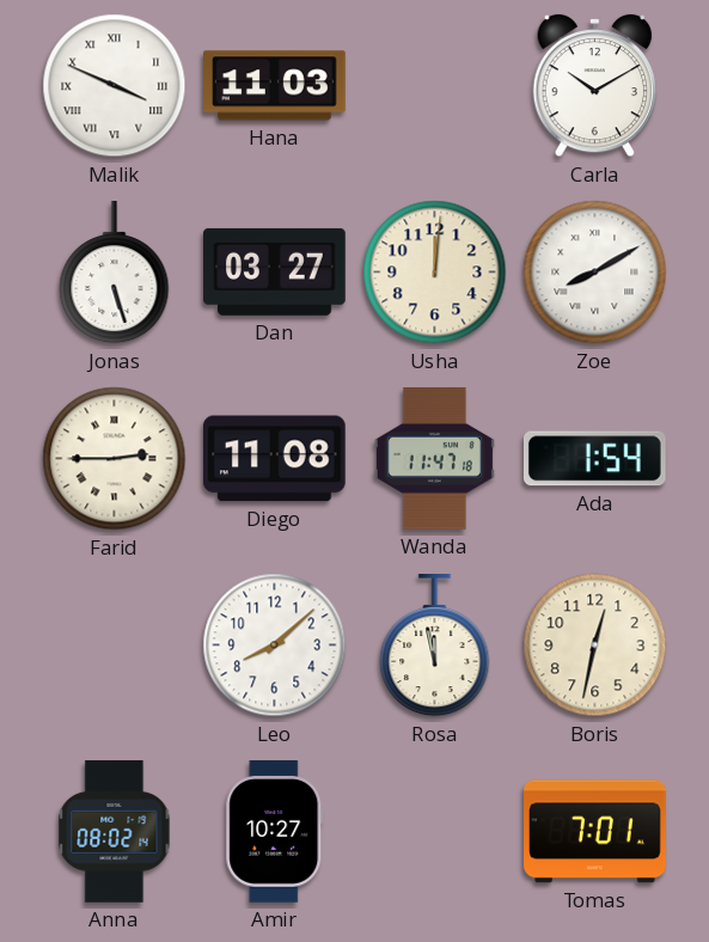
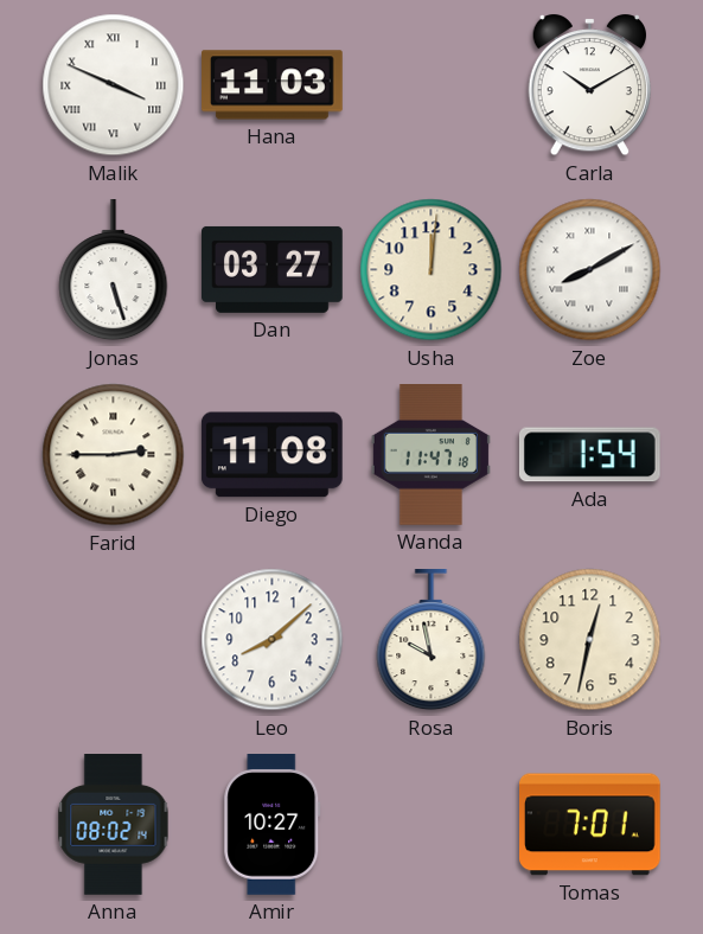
Rosa: 11:58 -> 9:58 (432, 641)
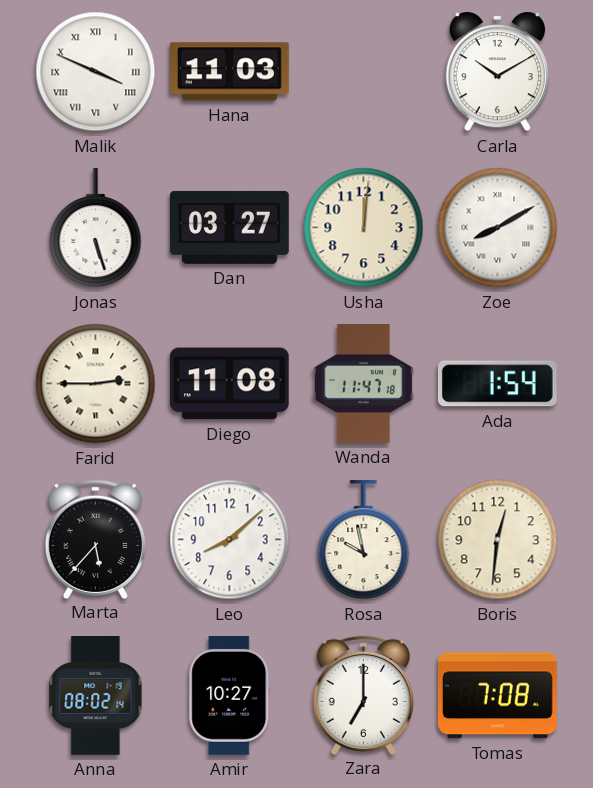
Marta: none -> 5:37 (95, 539)
Boris: 12:32 -> 12:31 (498, 540)
Zara: none -> 7:00 (363, 695)
Tomas: 7:01 -> 7:08 (498, 696)
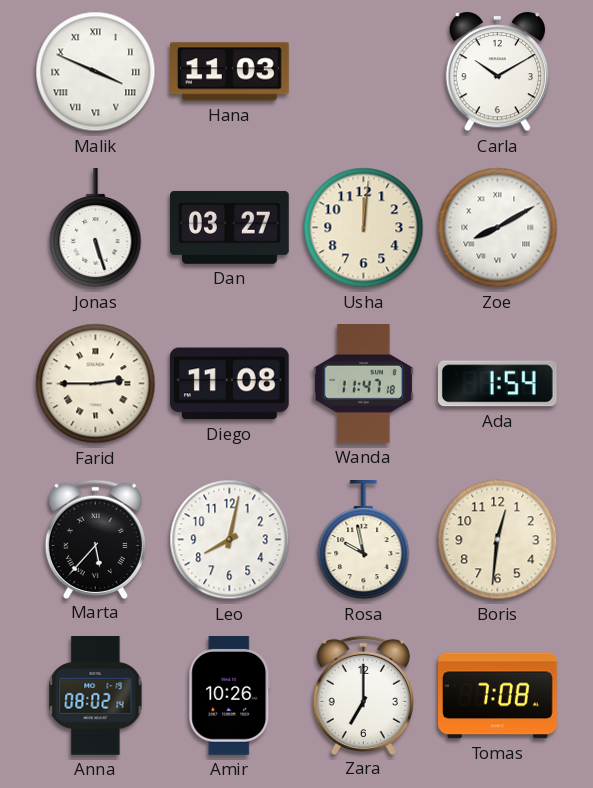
Leo: 8:08 -> 8:02 (230, 540)
Amir: 10:27 -> 10:26 (230, 696)
